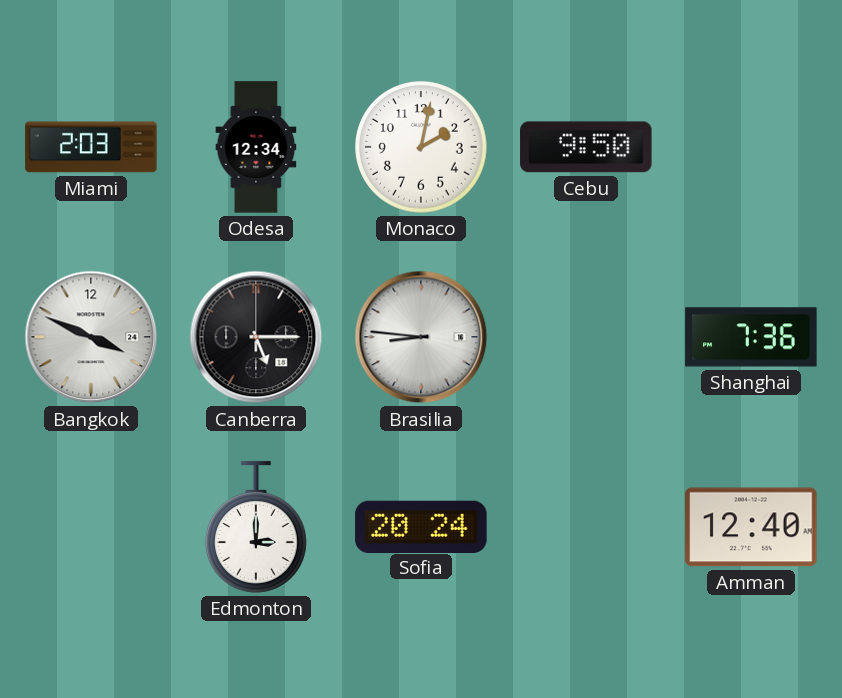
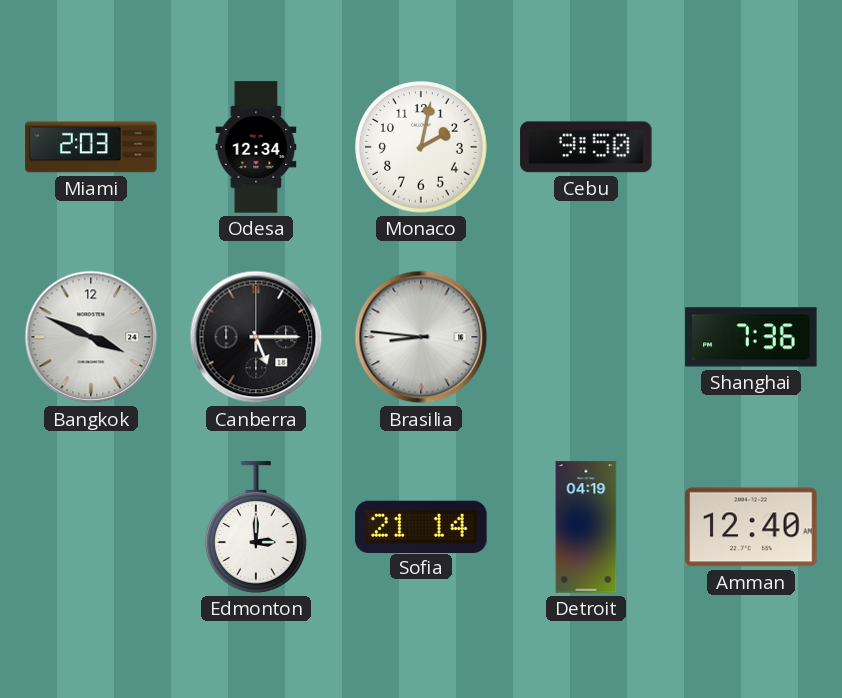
Sofia: 20:24 -> 21:14 (421, 526)
Detroit: none -> 04:19 (586, 527)
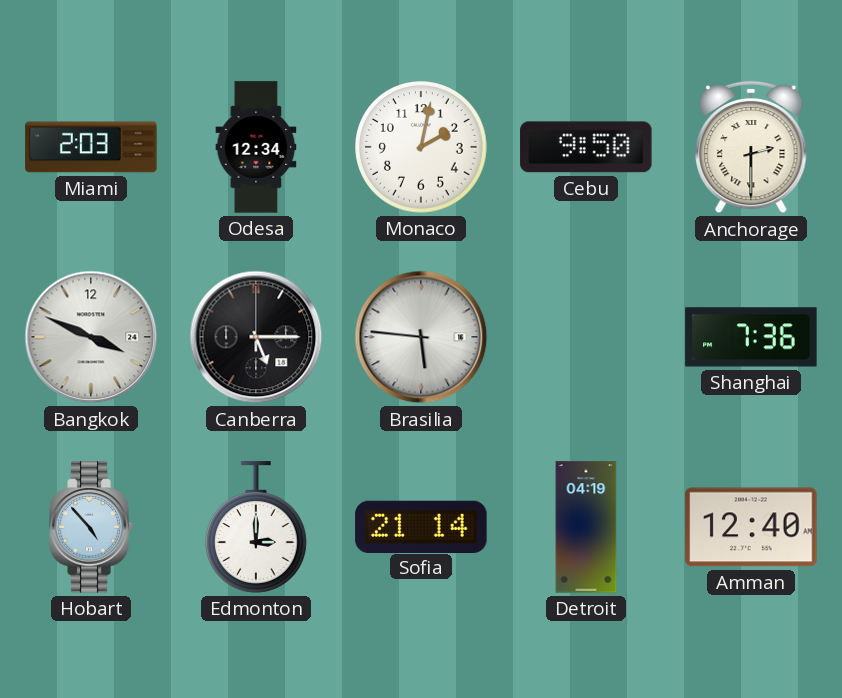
Anchorage: none -> 2:30 (751, 147)
Brasilia: 8:46 -> 5:46 (421, 337)
Hobart: none -> 4:53 (91, 527)
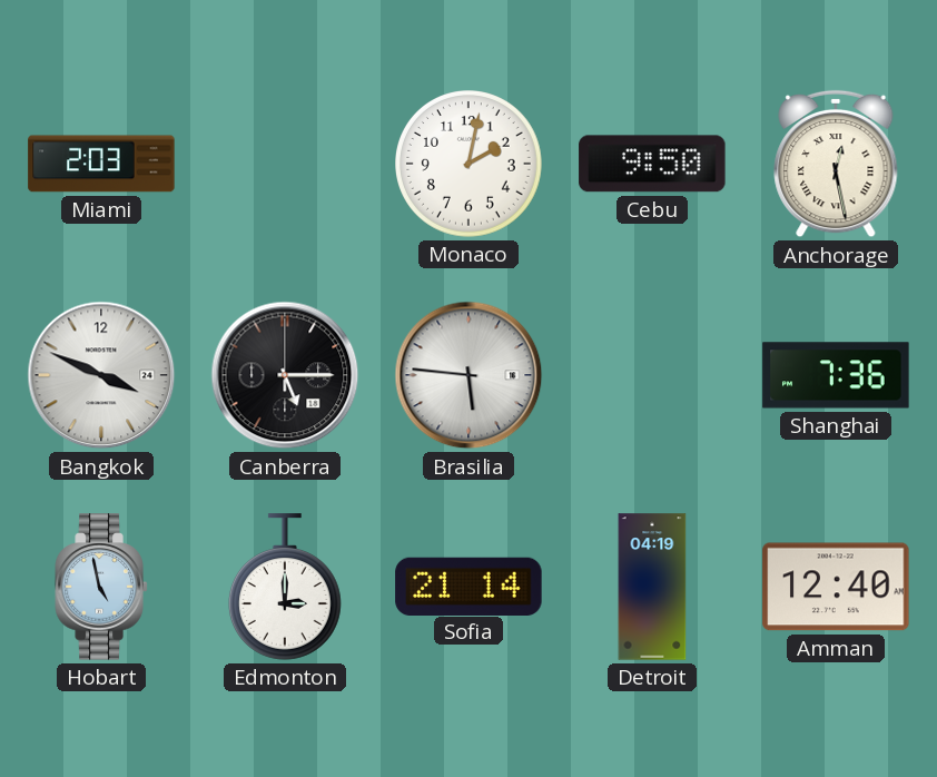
Odesa: 12:34 -> none (256, 147)
Anchorage: 2:30 -> 12:28 (836, 164)
Hobart: 4:53 -> 4:58 (101, 587)
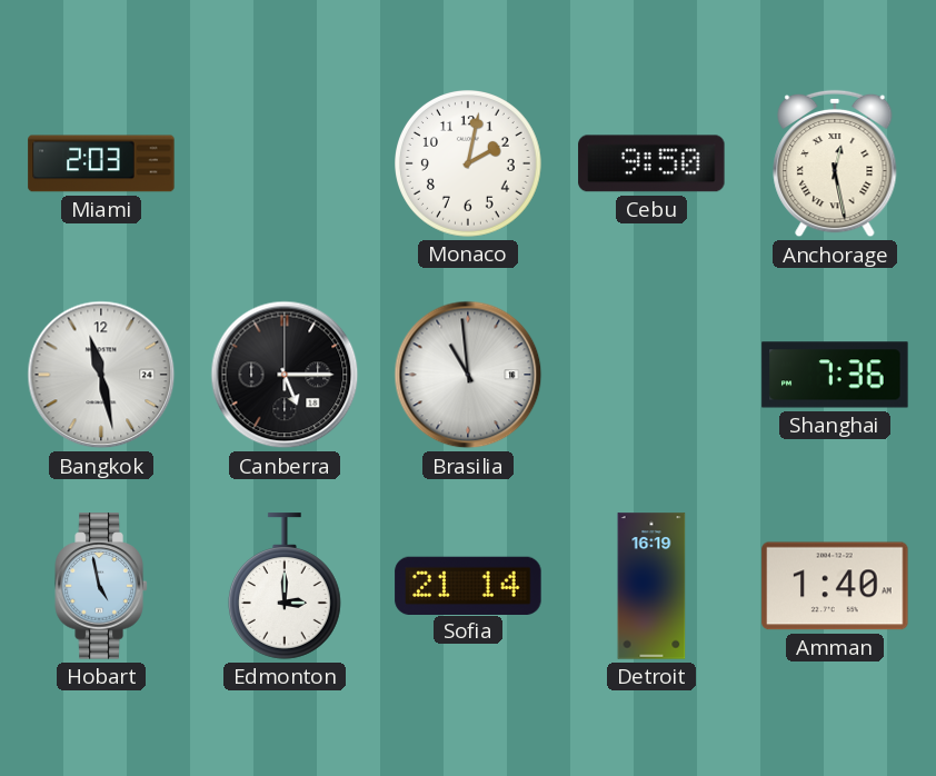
Bangkok: 3:49 -> 11:28 (101, 375)
Brasilia: 5:46 -> 10:59 (468, 375)
Detroit: 04:19 -> 16:19 (651, 586)
Amman: 12:40 -> 1:40 (835, 586)
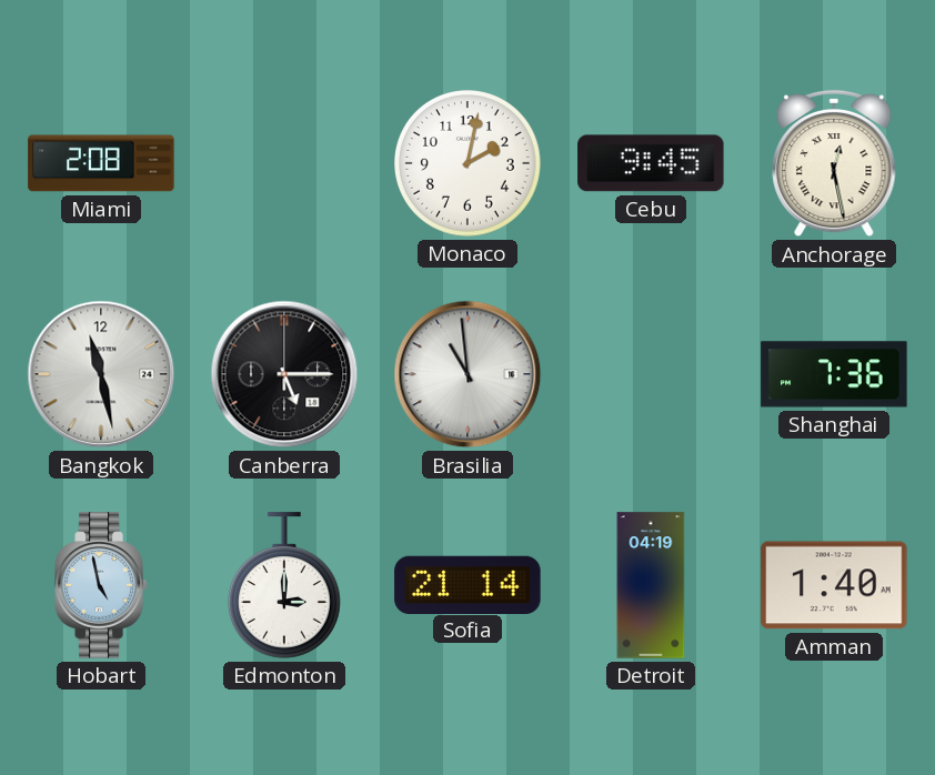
Miami: 2:03 -> 2:08 (101, 163)
Cebu: 9:50 -> 9:45 (651, 163)
Detroit: 16:19 -> 04:19 (651, 585)
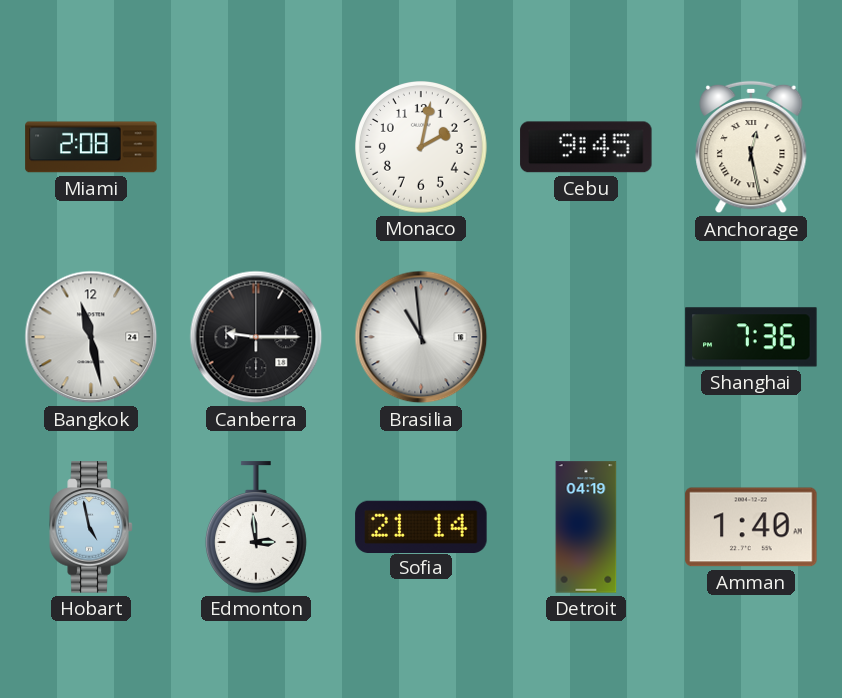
Canberra: 5:15 -> 9:15 (256, 337)
Edmonton: 3:00 -> 2:59 (256, 527)
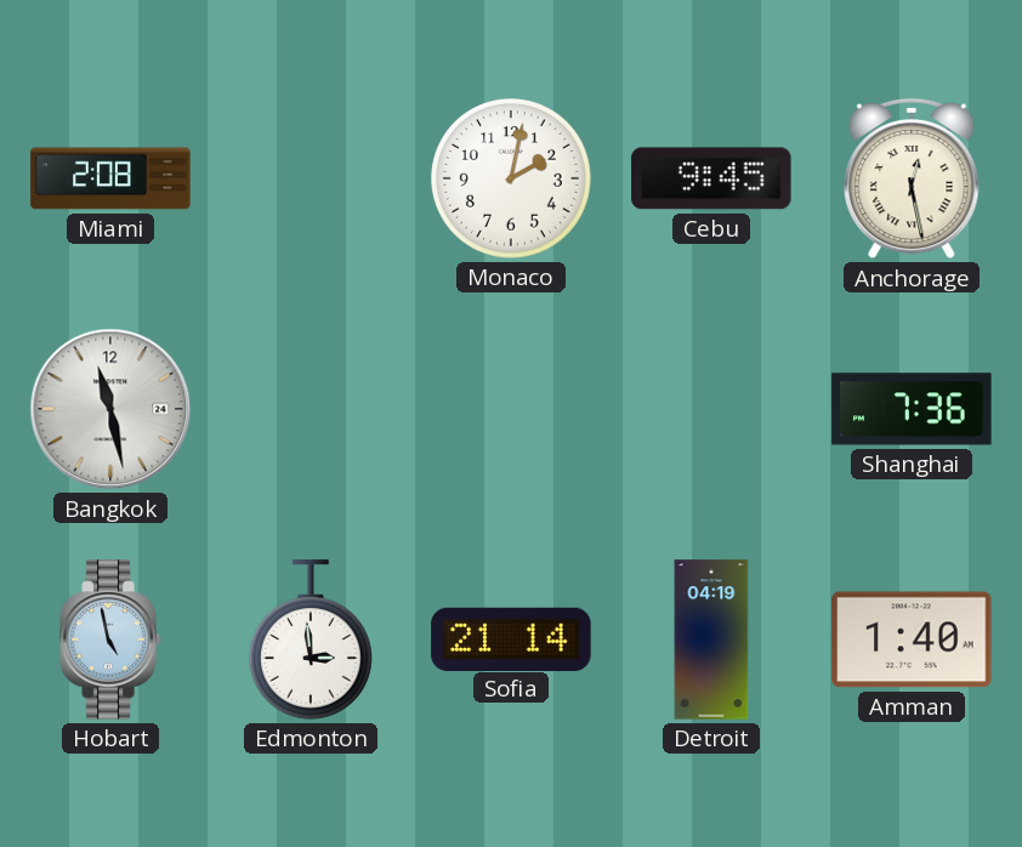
Canberra: 9:15 -> none (256, 337)
Brasilia: 10:59 -> none (421, 337)
